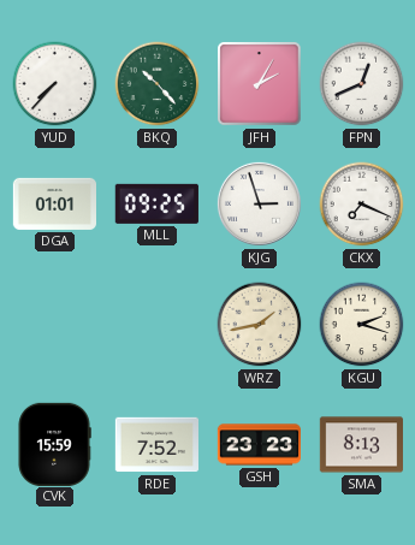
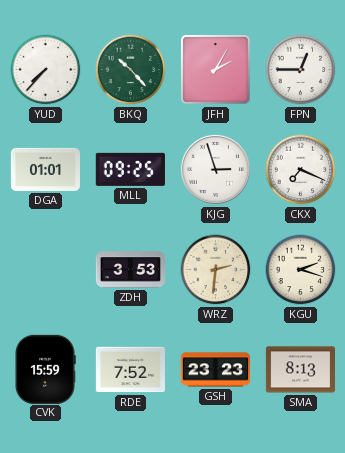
FPN: 12:41 -> 12:45 (301, 70)
ZDH: none -> 3:53 (130, 270)
WRZ: 1:43 -> 2:31 (216, 270)
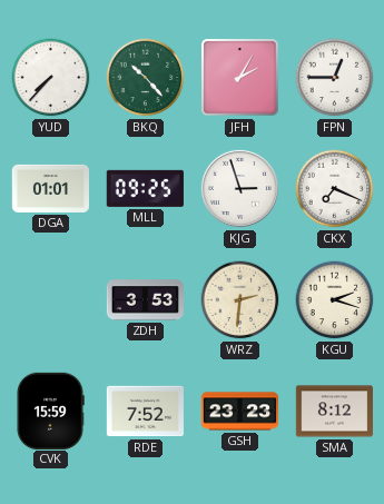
SMA: 8:13 -> 8:12 (334, 412)
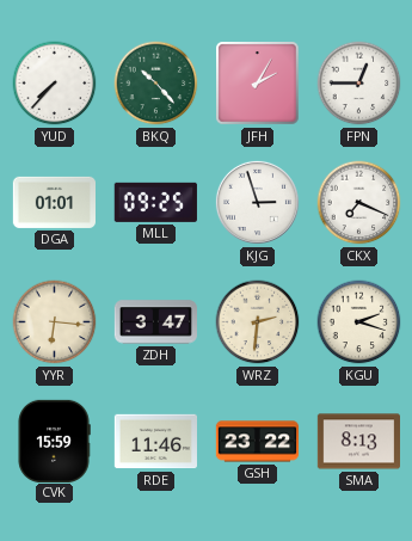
YYR: none -> 6:16 (55, 322)
ZDH: 3:53 -> 3:47 (155, 322)
RDE: 7:52 -> 11:46 (155, 442)
GSH: 23:23 -> 23:22 (257, 442)
SMA: 8:12 -> 8:13 (358, 442)
